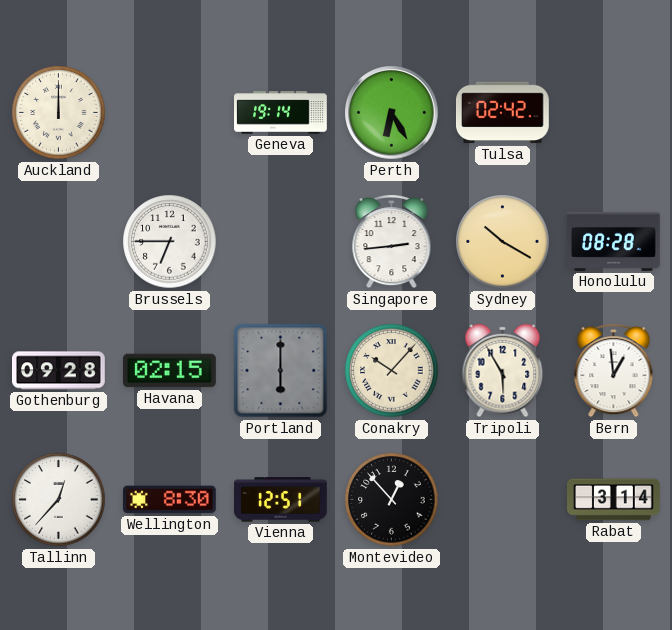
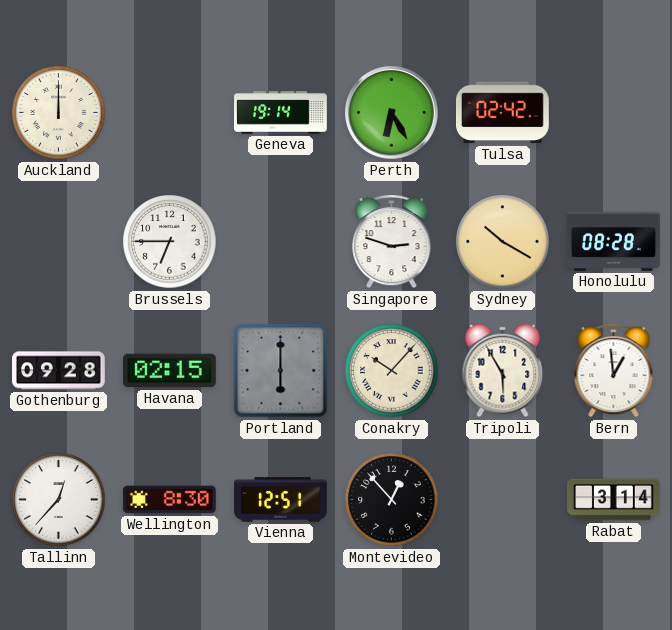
Singapore: 2:44 -> 2:48 (392, 242)
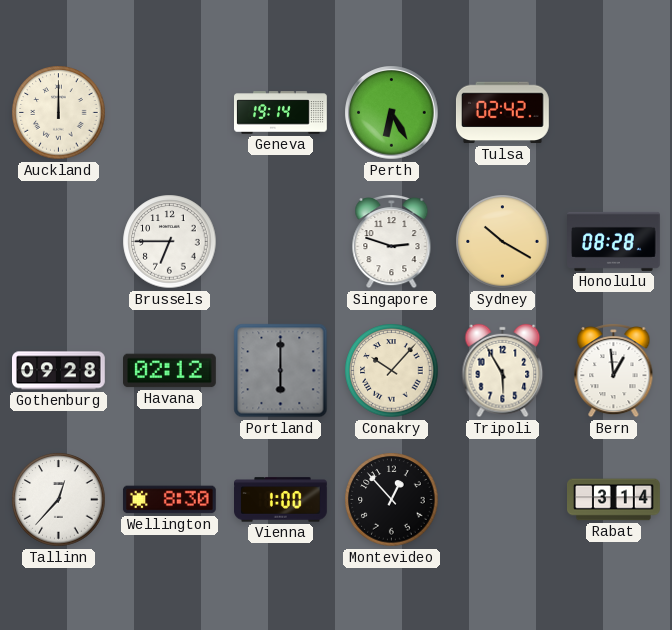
Havana: 02:15 -> 02:12 (170, 371)
Vienna: 12:51 -> 1:00 (281, 500)
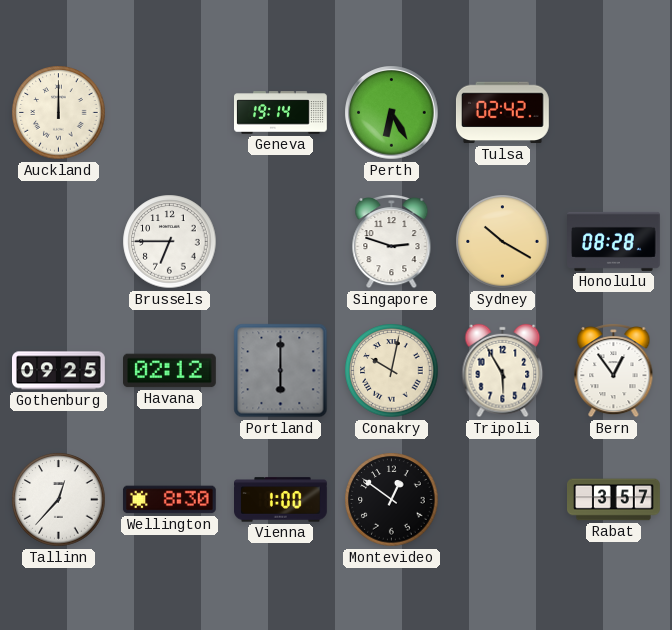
Gothenburg: 09:28 -> 09:25 (59, 371)
Conakry: 10:07 -> 10:02 (392, 371)
Bern: 12:59 -> 12:54 (614, 371)
Montevideo: 12:53 -> 12:51 (392, 500)
Rabat: 3:14 -> 3:57 (614, 500)
